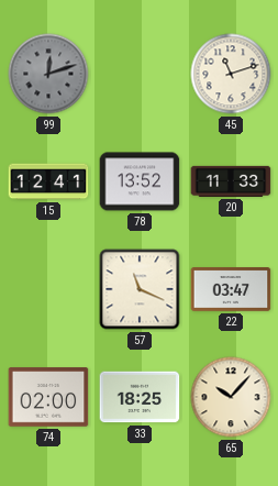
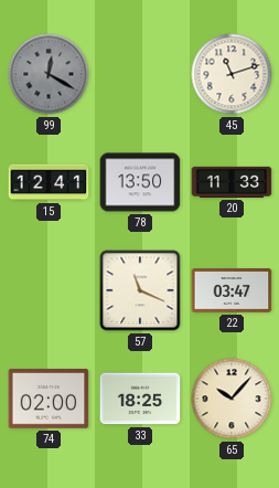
99: 12:12 -> 12:20 (49, 74)
78: 13:52 -> 13:50 (140, 182)
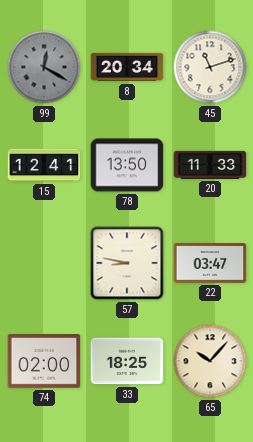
8: none -> 20:34 (127, 67)
57: 11:19 -> 8:47 (127, 263)
